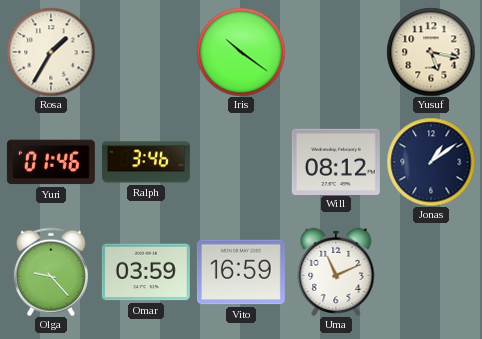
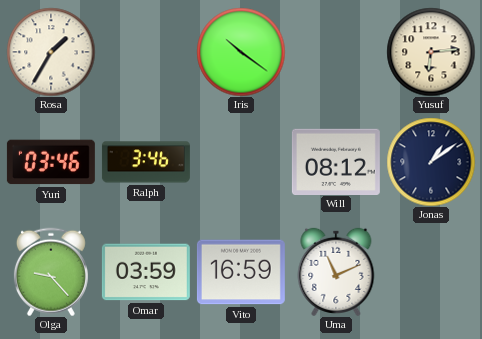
Yusuf: 5:17 -> 6:14 (431, 52)
Yuri: 01:46 -> 03:46 (51, 162)
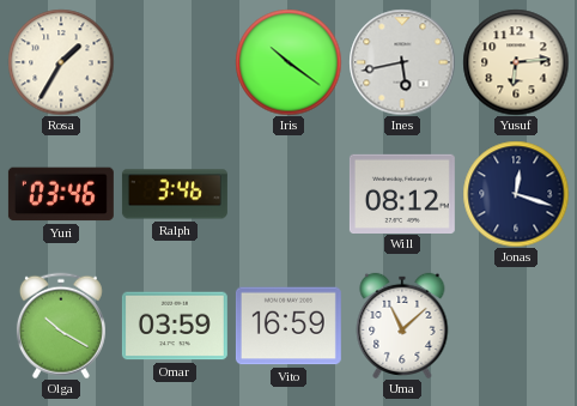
Ines: none -> 5:43 (402, 62)
Jonas: 1:09 -> 12:18 (516, 194)
Olga: 9:23 -> 10:20 (61, 326)
Uma: 11:11 -> 11:08 (402, 326)
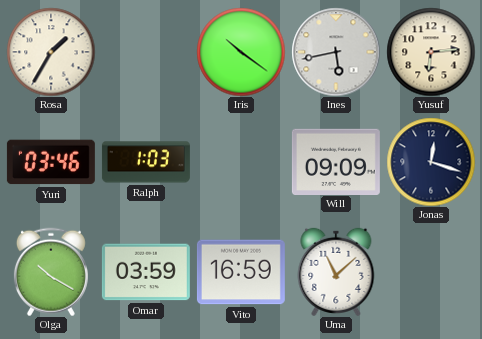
Ralph: 3:46 -> 1:03 (146, 162)
Will: 08:12 -> 09:09 (336, 161)
